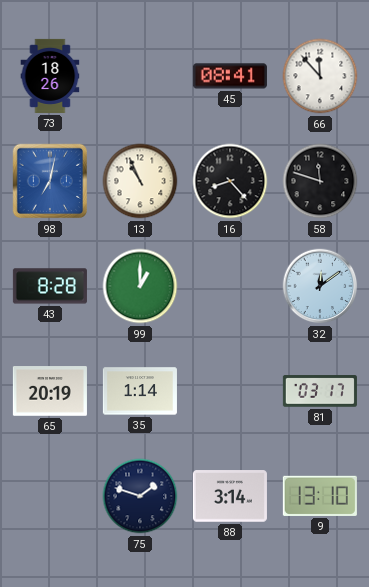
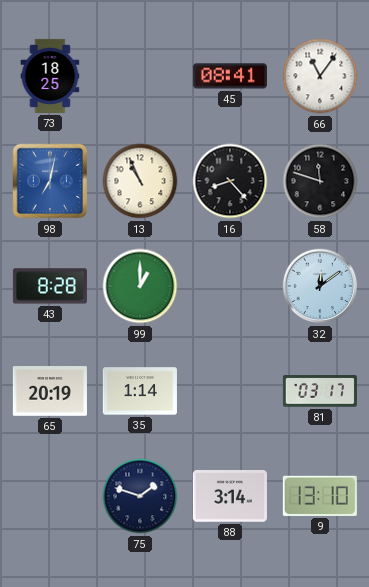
73: 18:26 -> 18:25 (50, 76)
66: 11:53 -> 11:06 (320, 76)
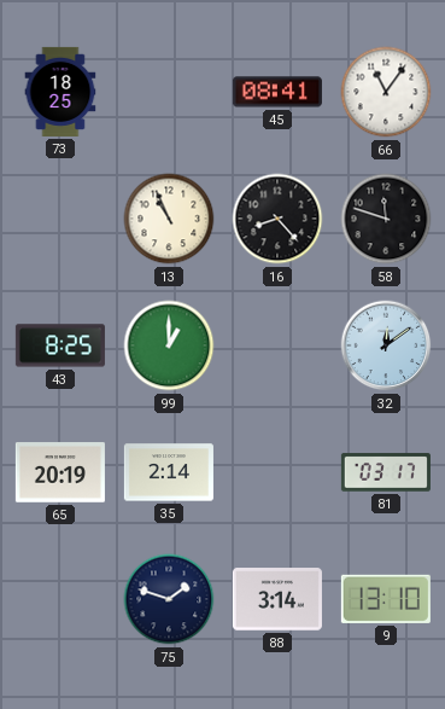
98: 7:02 -> none (50, 181)
43: 8:28 -> 8:25 (60, 345)
35: 1:14 -> 2:14 (169, 472)
